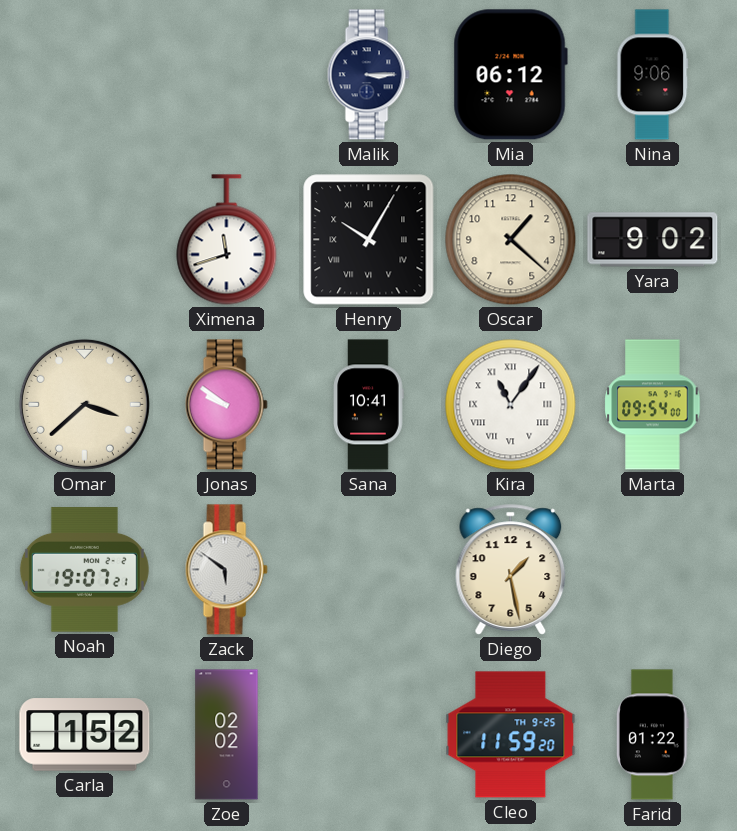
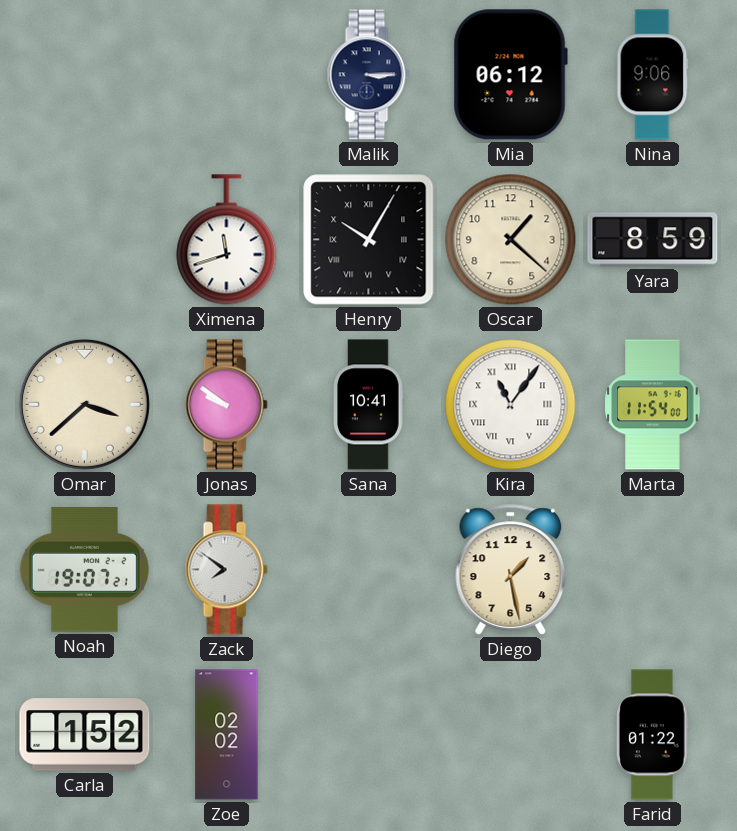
Yara: 9:02 -> 8:59 (653, 240)
Marta: 09:54 -> 11:54 (653, 405)
Zack: 5:51 -> 7:51 (226, 570)
Cleo: 11:59 -> none (511, 735)
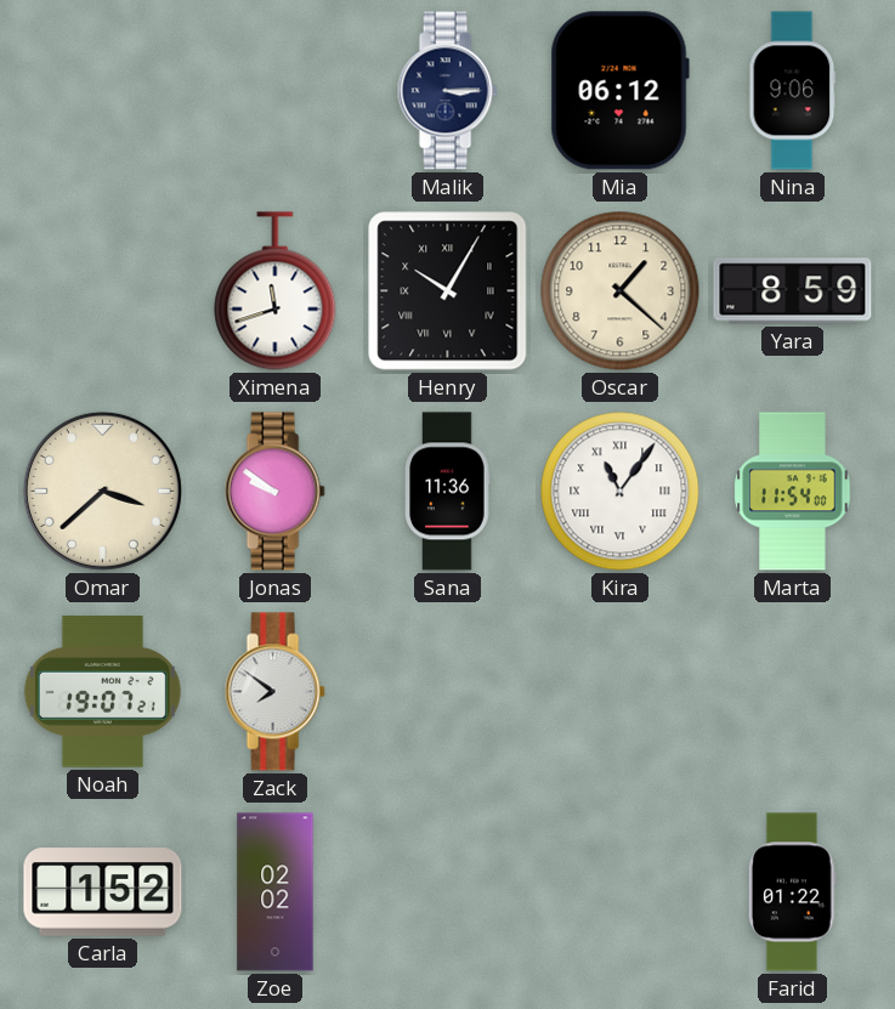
Sana: 10:41 -> 11:36 (448, 492)
Diego: 1:28 -> none (511, 570)
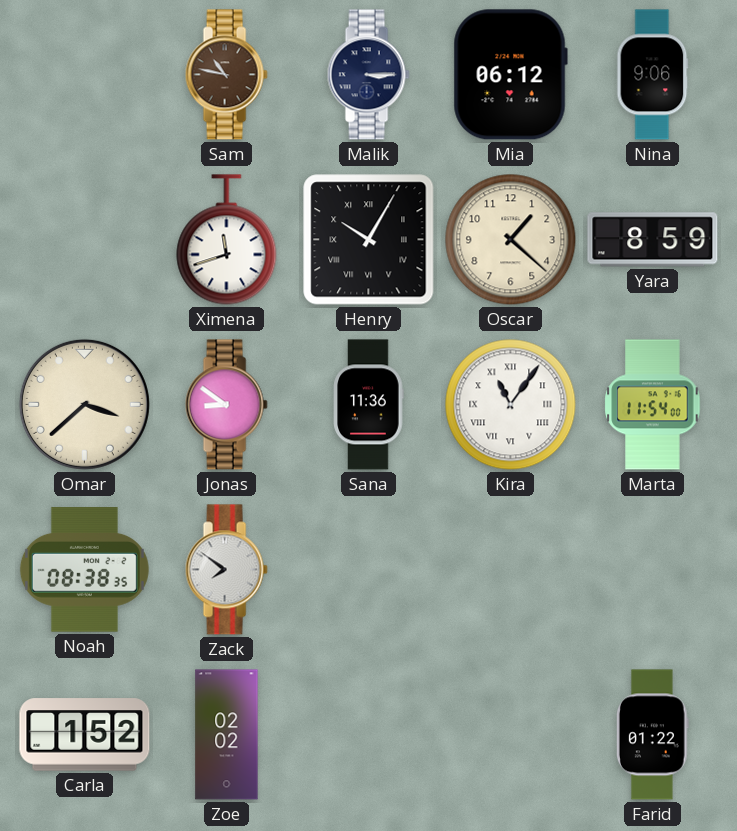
Sam: none -> 10:47 (226, 75)
Jonas: 9:51 -> 8:51 (226, 405)
Noah: 19:07 -> 08:38 (84, 570)
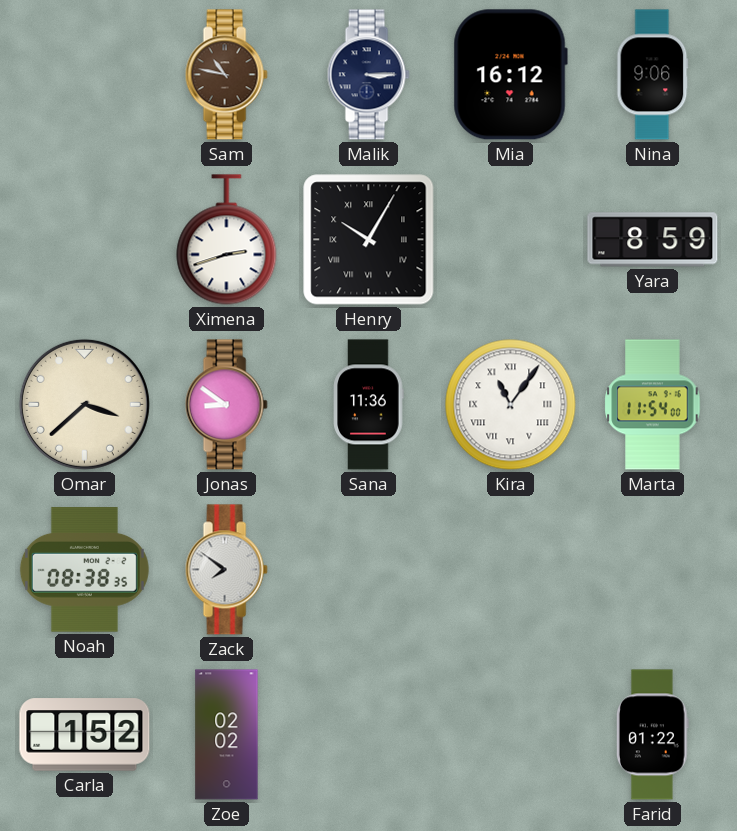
Mia: 06:12 -> 16:12 (510, 75)
Ximena: 11:42 -> 2:42 (227, 240)
Oscar: 1:22 -> none (511, 240)
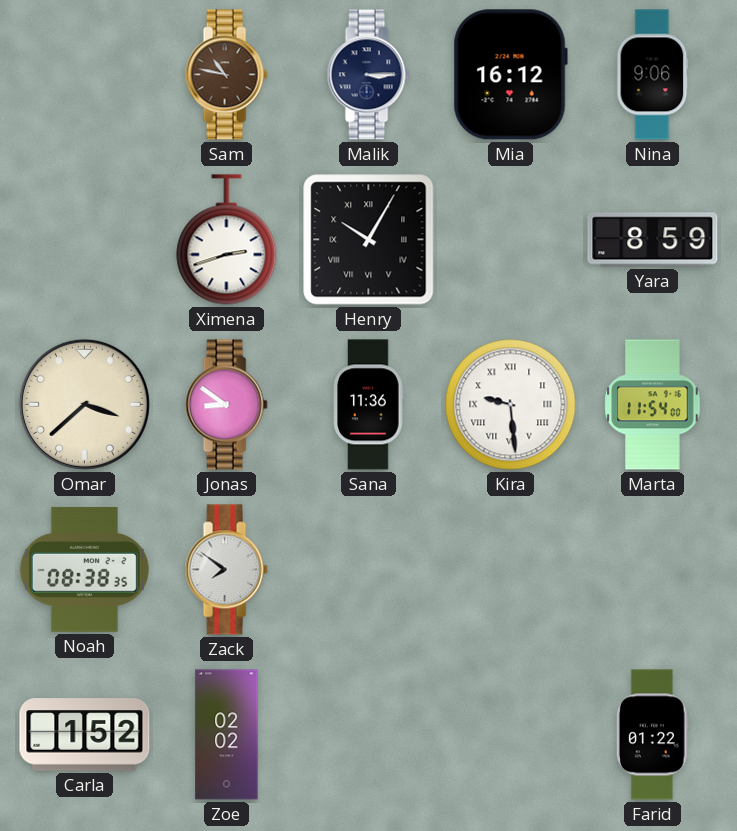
Kira: 11:06 -> 9:29 (511, 405)
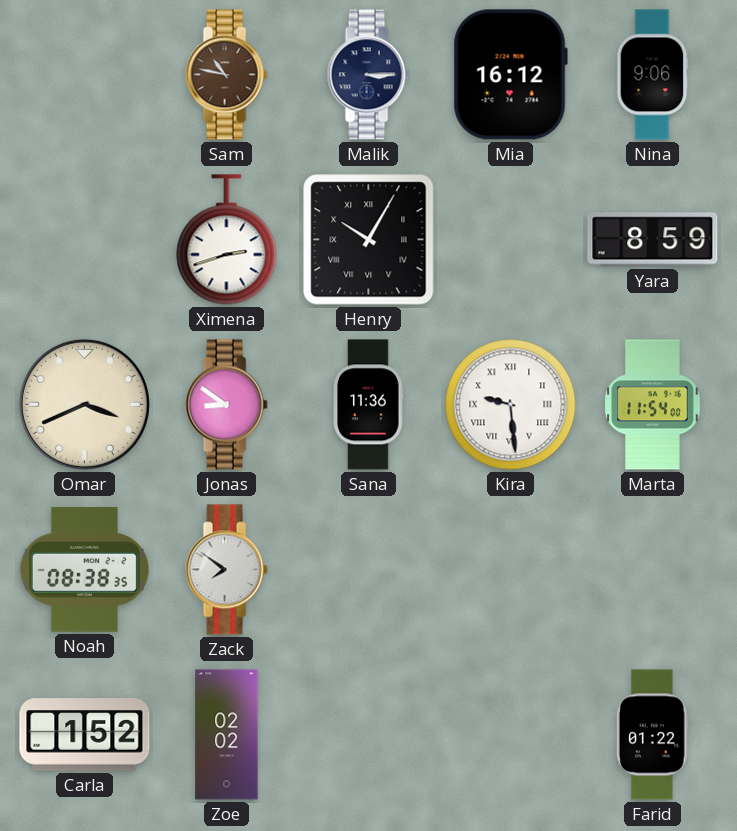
Omar: 3:38 -> 3:41 (84, 404)
